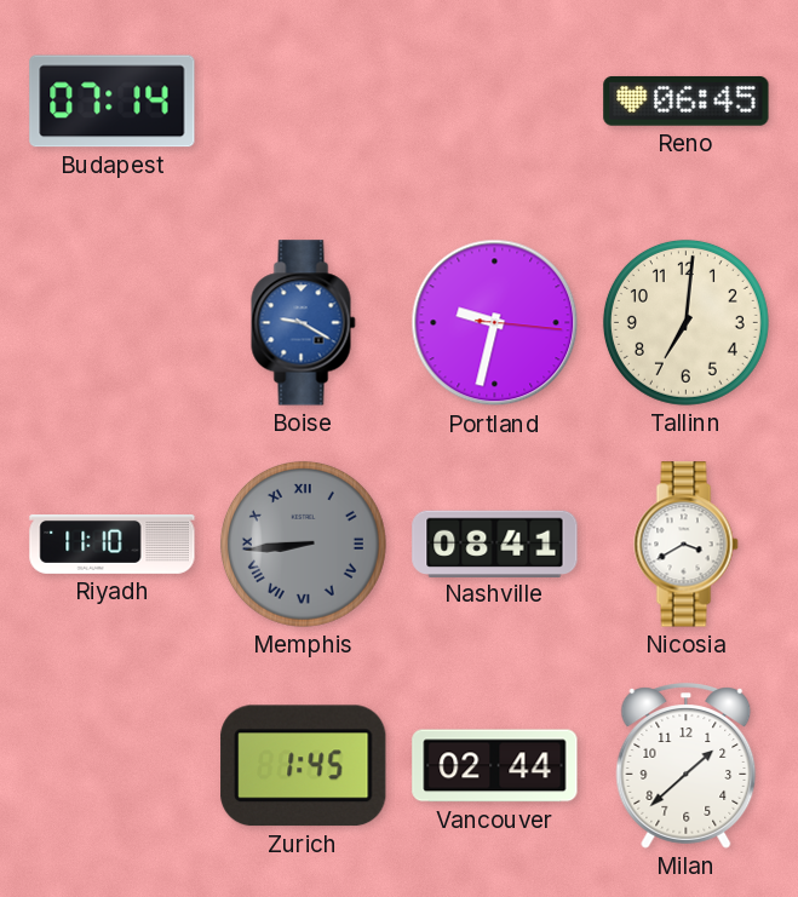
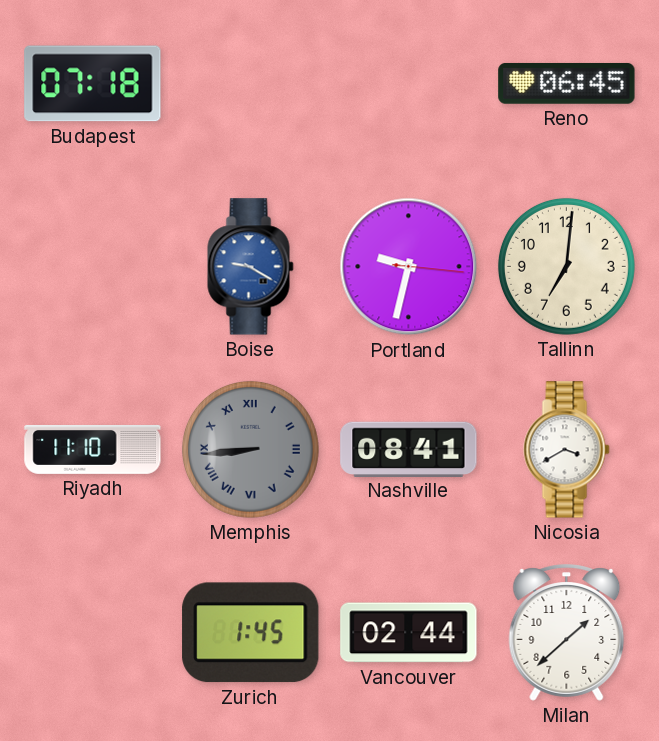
Budapest: 07:14 -> 07:18 (93, 84)
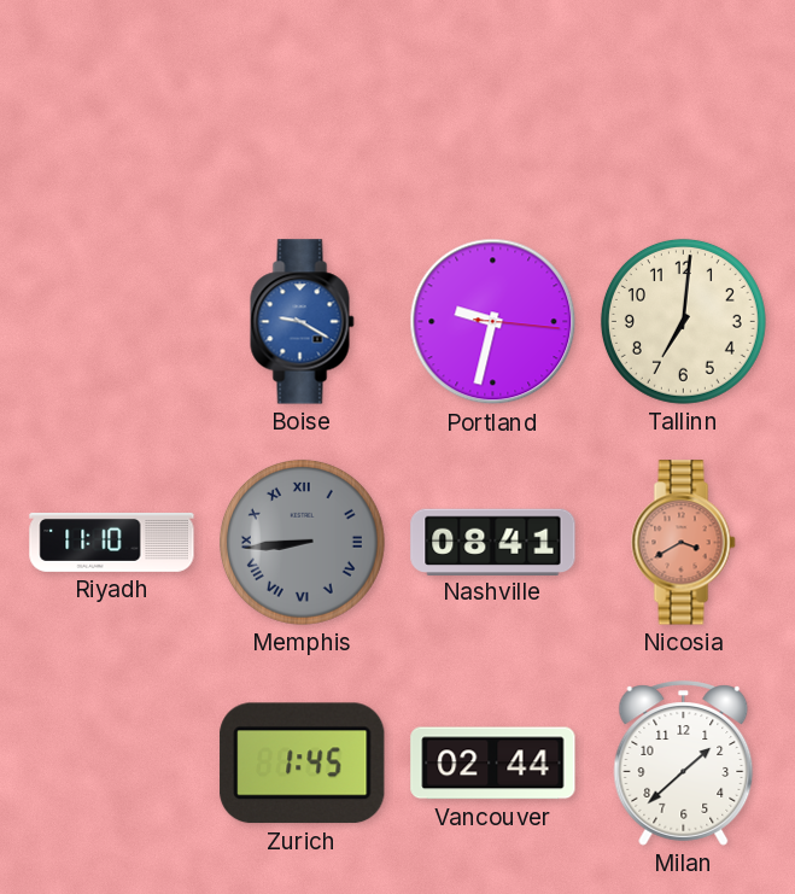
Budapest: 07:18 -> none (93, 84)
Reno: 06:45 -> none (567, 84)
Nicosia dial: white -> salmon (684, 543)
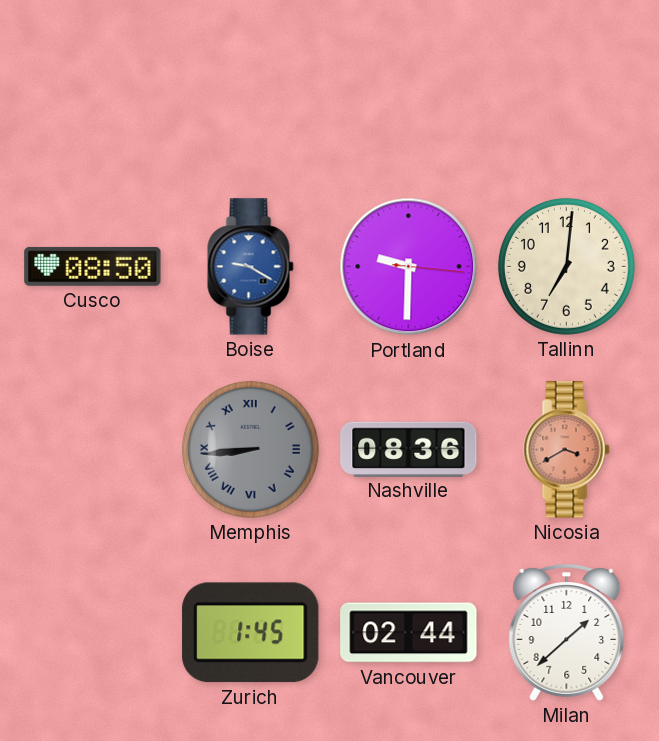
Cusco: none -> 08:50 (93, 266)
Portland: 9:32 -> 9:30 (409, 267)
Riyadh: 11:10 -> none (112, 542)
Nashville: 08:41 -> 08:36 (409, 449)
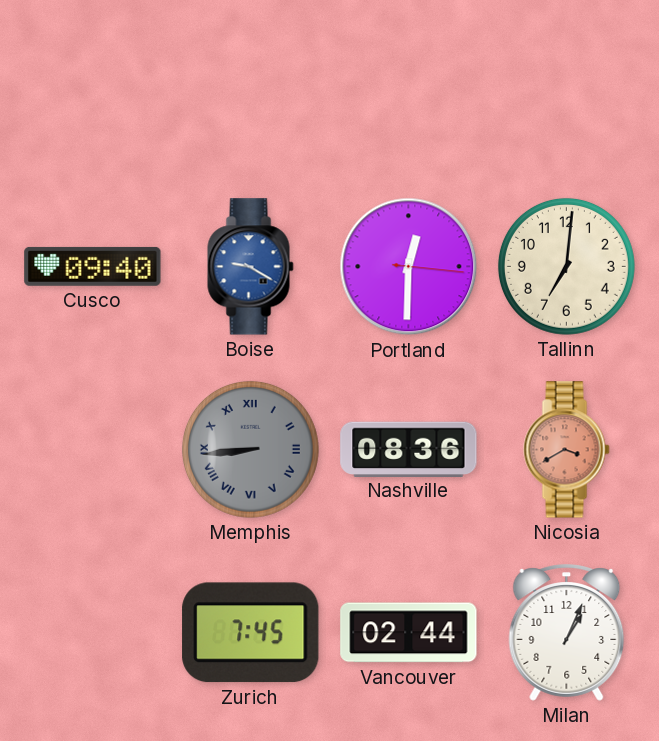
Cusco: 08:50 -> 09:40 (93, 266)
Portland: 9:30 -> 12:30 (409, 267)
Zurich: 1:45 -> 7:45 (251, 633)
Milan: 1:38 -> 1:04 (567, 633)
